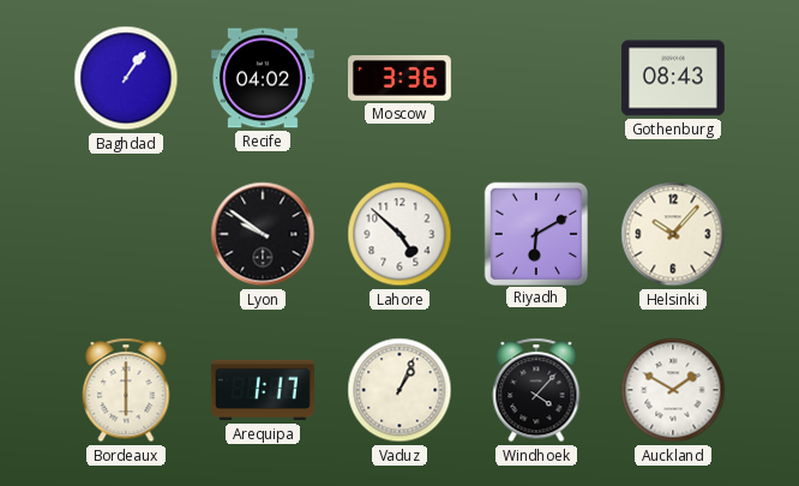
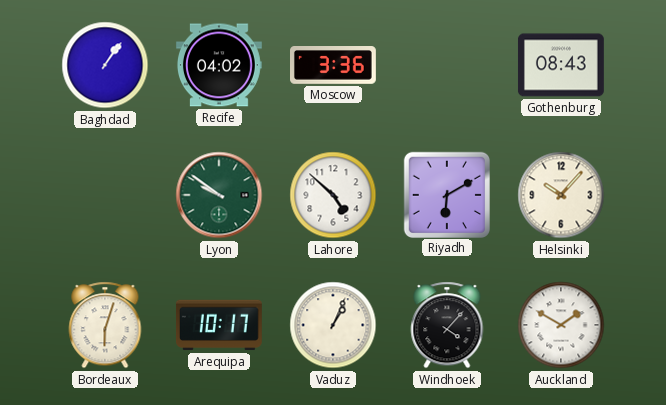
Lyon dial: black -> green (219, 195)
Bordeaux: 6:00 -> 6:03 (105, 325)
Arequipa: 1:17 -> 10:17 (219, 325)
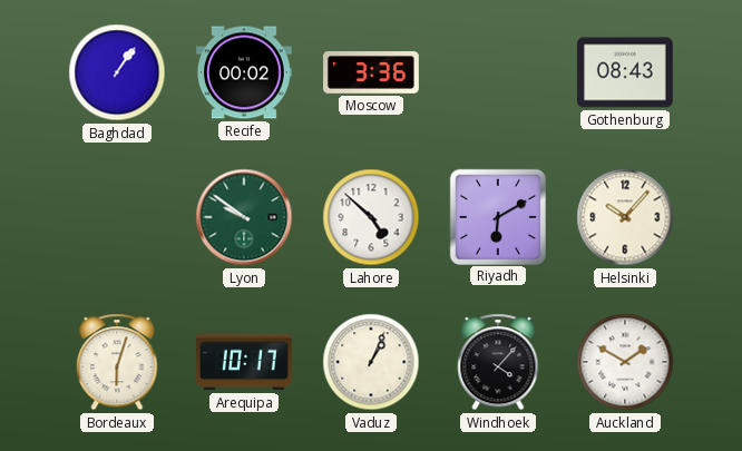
Recife: 04:02 -> 00:02 (244, 72)
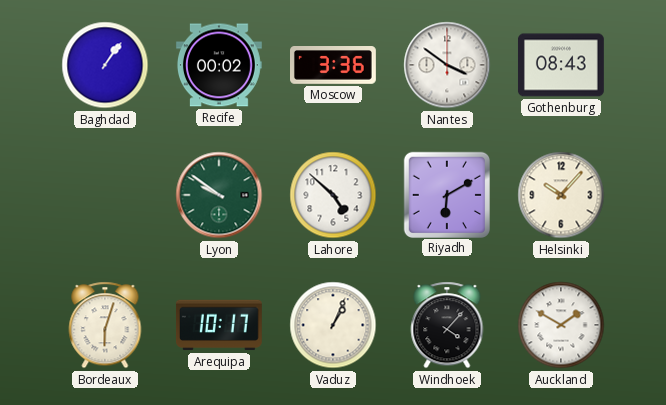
Nantes: none -> 3:51 (447, 65)
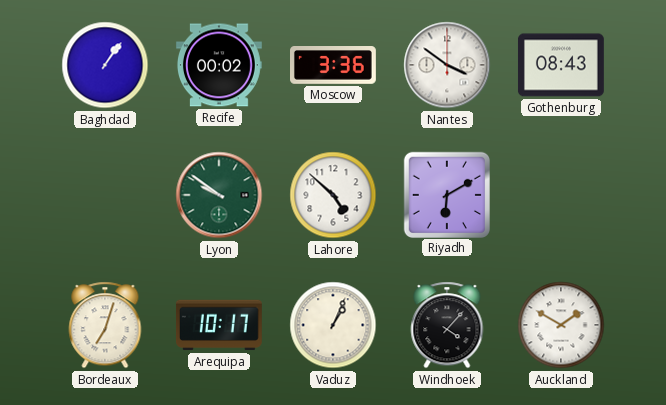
Helsinki: 10:07 -> none (561, 195)
Bordeaux: 6:03 -> 7:03 (105, 325)
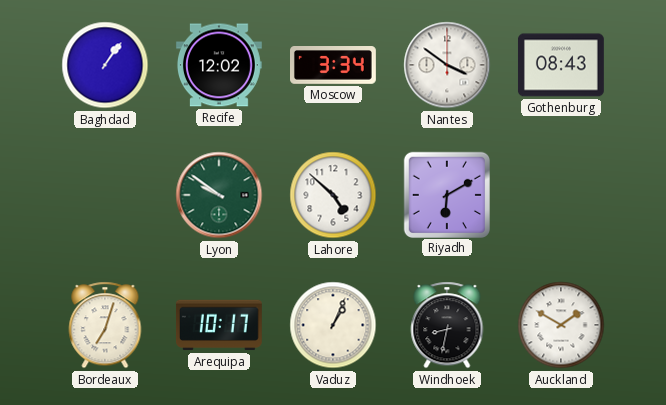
Recife: 00:02 -> 12:02 (219, 65)
Moscow: 3:36 -> 3:34 (334, 66)
Windhoek: 4:07 -> 8:32 (447, 325)
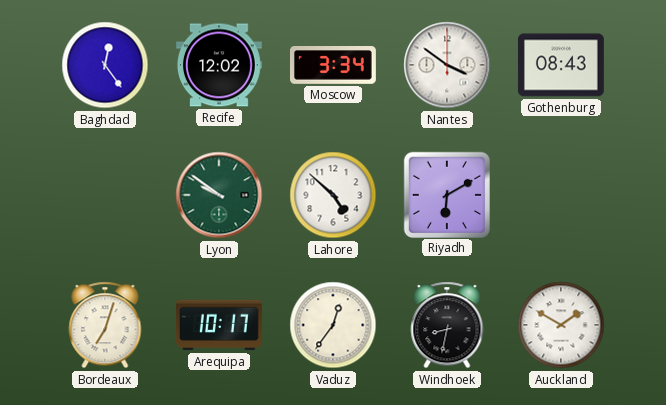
Baghdad: 1:06 -> 12:24 (105, 65)
Vaduz: 1:04 -> 12:36 (333, 325)
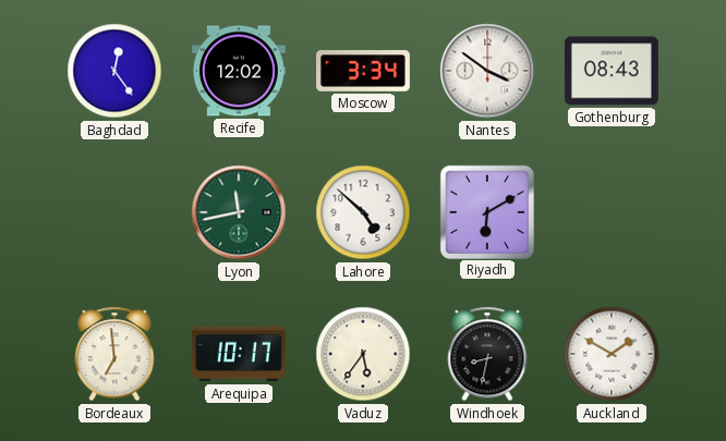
Lyon: 9:51 -> 11:43 (239, 212)
Bordeaux: 7:03 -> 6:59 (114, 354)
Vaduz: 12:36 -> 5:36 (363, 354)
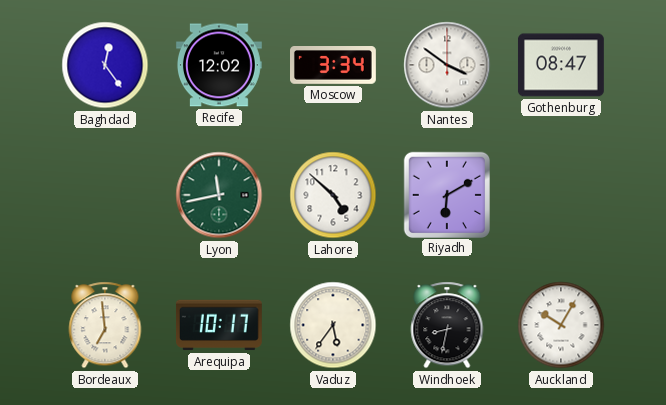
Gothenburg: 08:43 -> 08:47 (561, 65)
Auckland: 1:50 -> 10:05 (561, 325)
